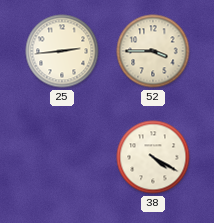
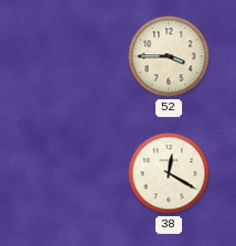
25: 2:44 -> none (62, 51)
38: 4:20 -> 12:20 (169, 173)
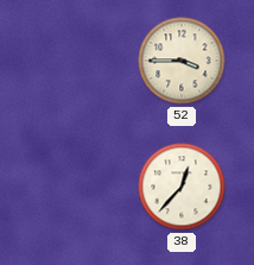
38: 12:20 -> 12:37 (182, 187)
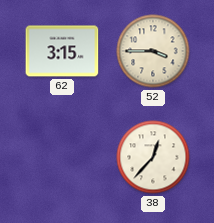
62: none -> 3:15 (62, 51)
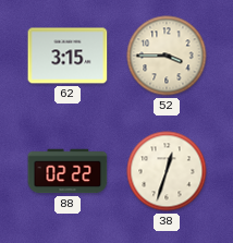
88: none -> 02:22 (68, 171)
38: 12:37 -> 12:33 (167, 171)
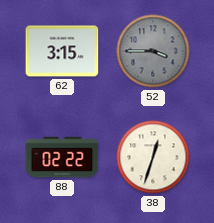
52 dial: cream -> grey (153, 51)
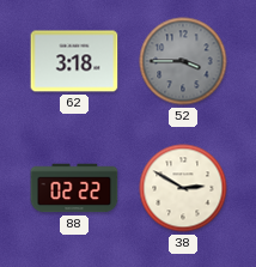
62: 3:15 -> 3:18 (74, 61)
38: 12:33 -> 2:50 (183, 188)
